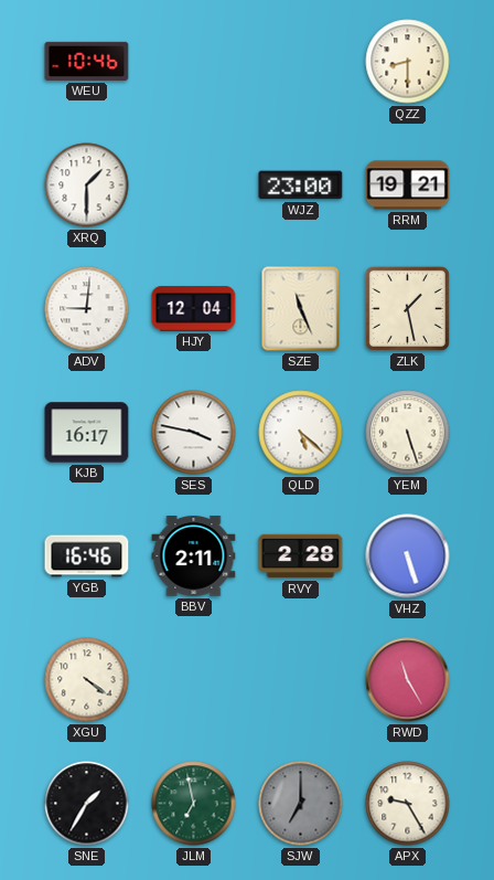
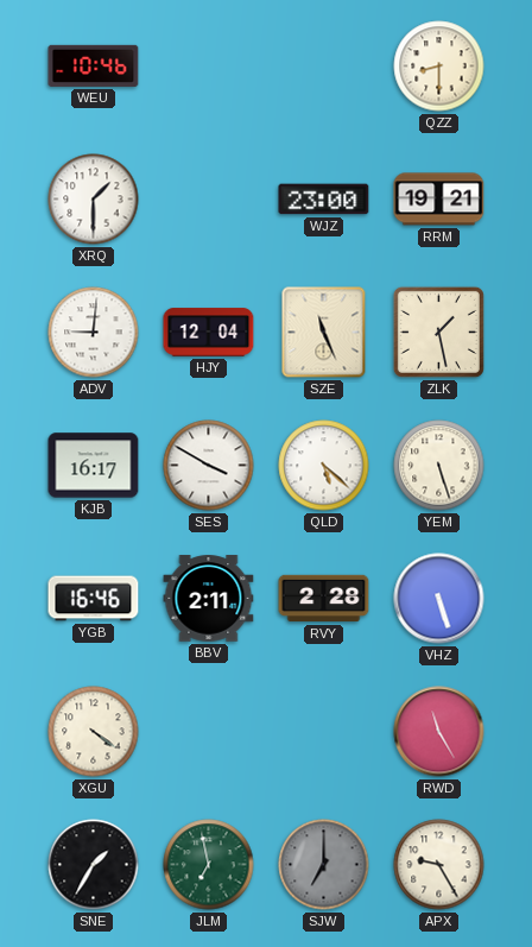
SES: 3:47 -> 3:50 (209, 466)
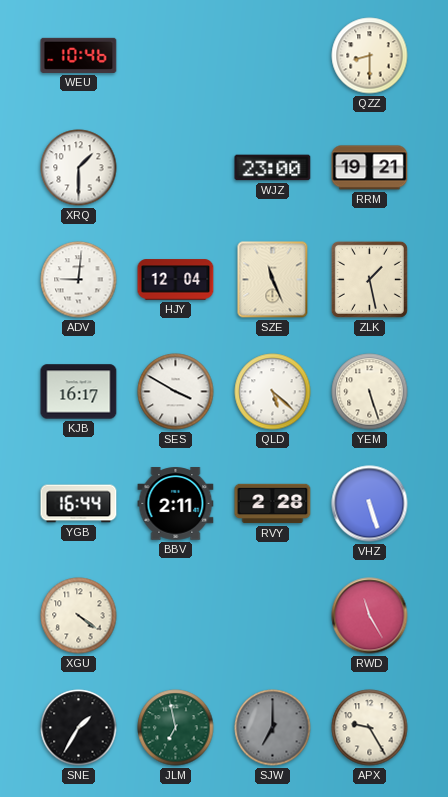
YGB: 16:46 -> 16:44 (79, 504)
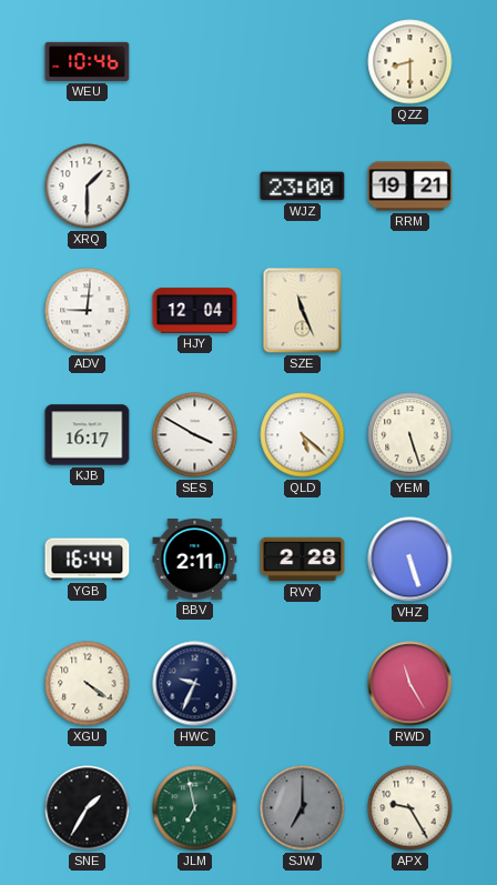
ZLK: 1:28 -> none (369, 279)
HWC: none -> 9:34 (195, 684)
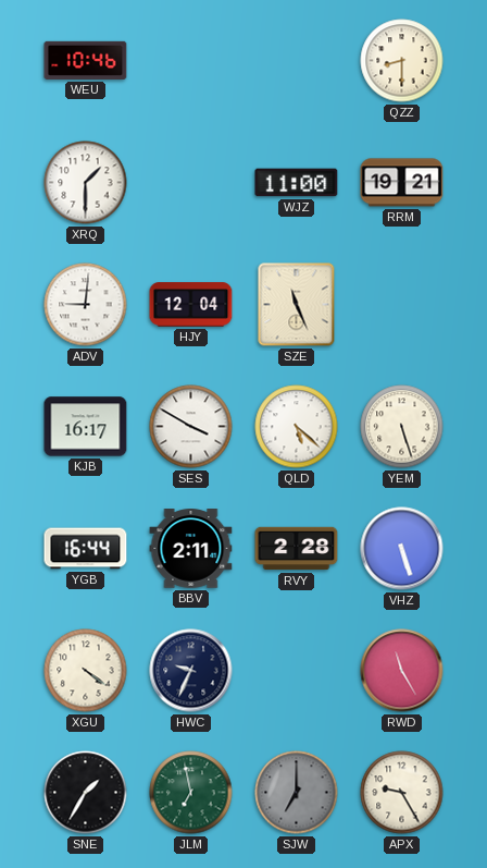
WJZ: 23:00 -> 11:00 (297, 183)
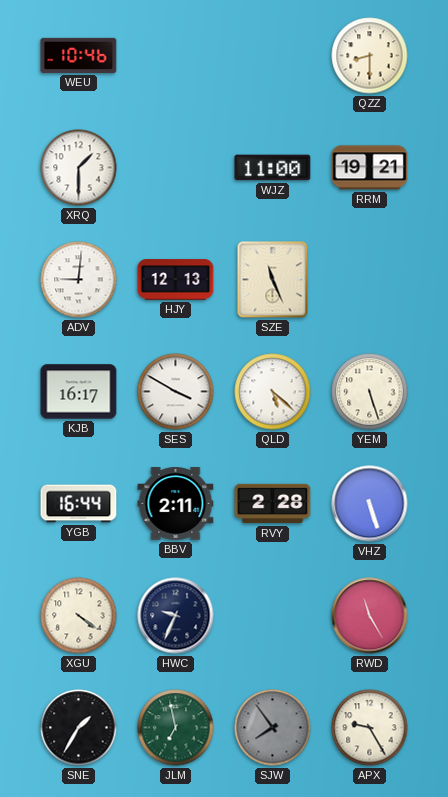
HJY: 12:04 -> 12:13 (176, 280)
SJW: 7:00 -> 7:54 (273, 728)
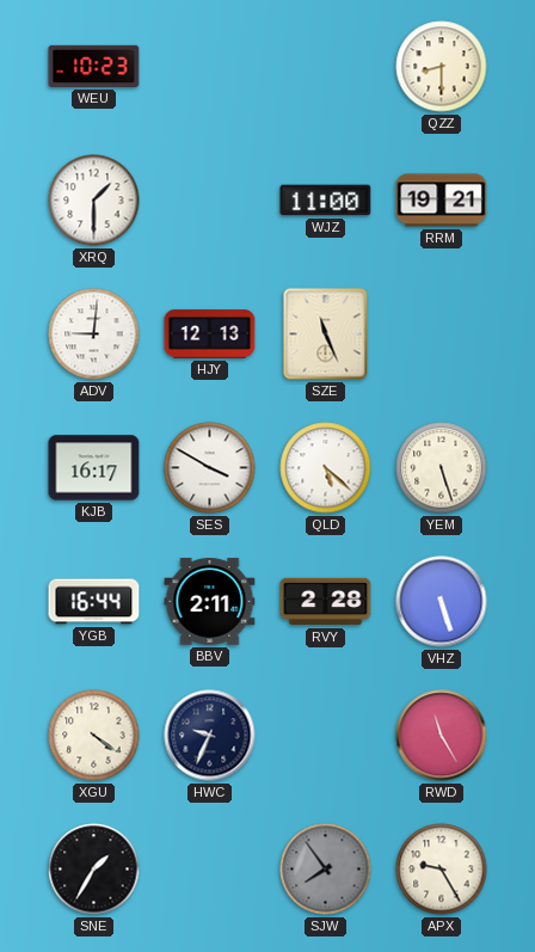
WEU: 10:46 -> 10:23 (94, 66)
JLM: 6:58 -> none (176, 728)
